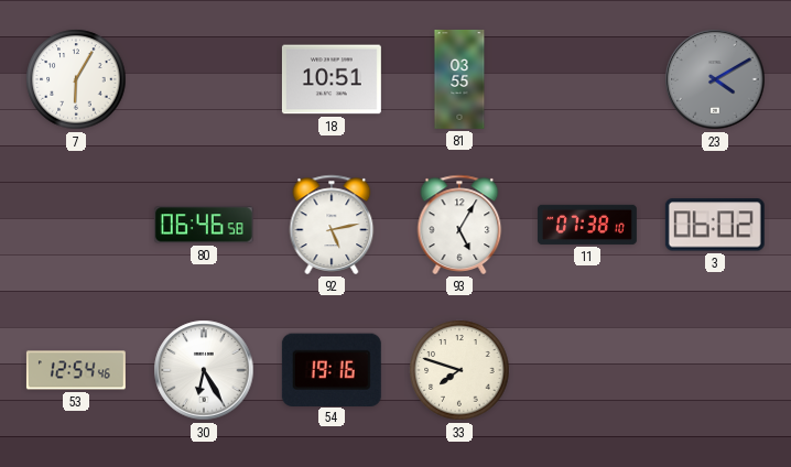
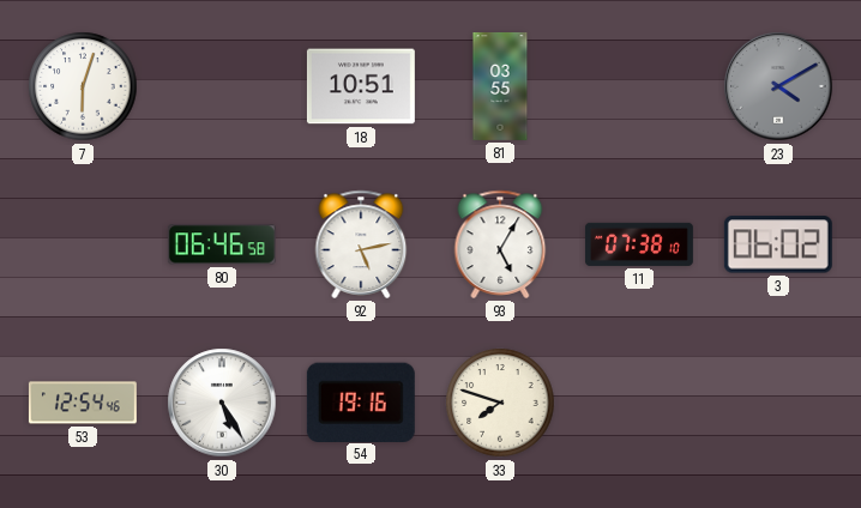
7: 6:05 -> 6:03 (83, 86)
30: 6:25 -> 5:25 (222, 403)
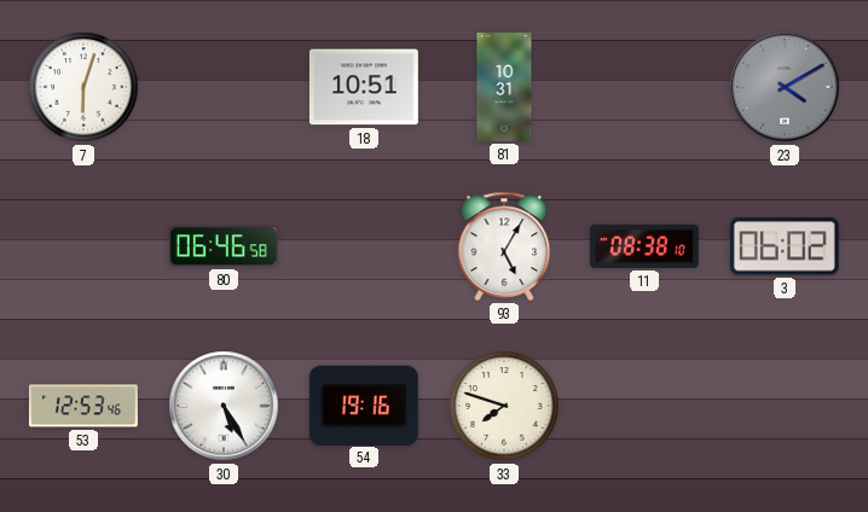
81: 03:55 -> 10:31 (504, 87)
92: 5:13 -> none (361, 244)
11: 07:38 -> 08:38 (644, 246)
53: 12:54 -> 12:53 (83, 406)
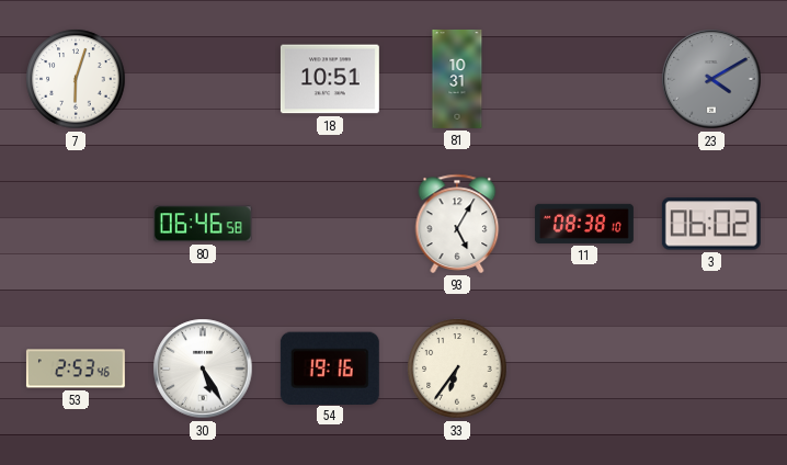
53: 12:53 -> 2:53 (76, 368)
33: 7:48 -> 6:36 (457, 368)
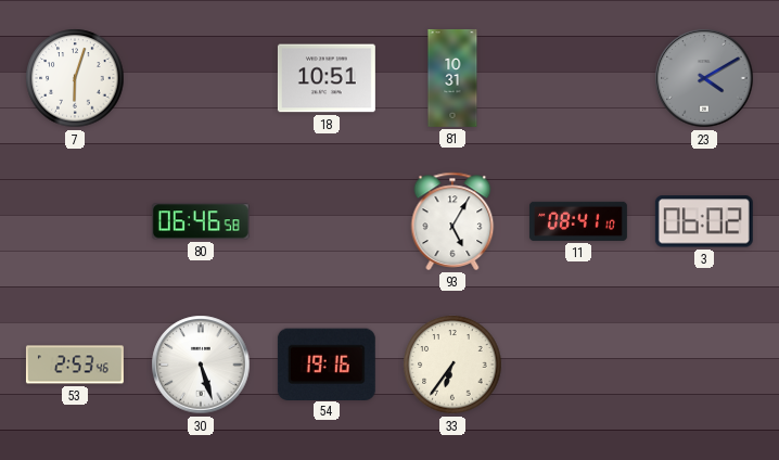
11: 08:38 -> 08:41 (578, 221)
30: 5:25 -> 5:27 (201, 365)
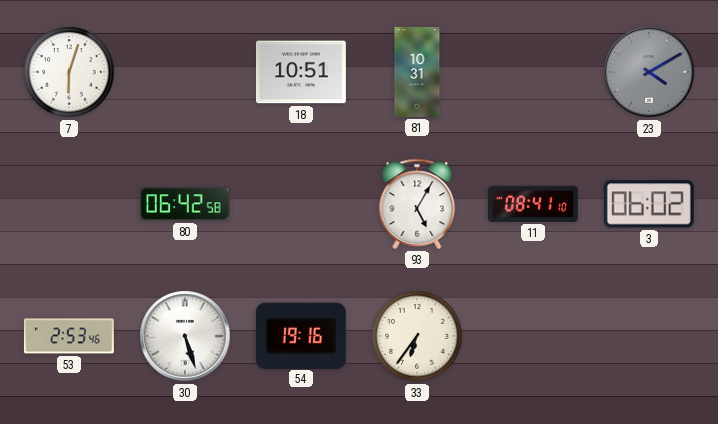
80: 06:46 -> 06:42 (185, 204)
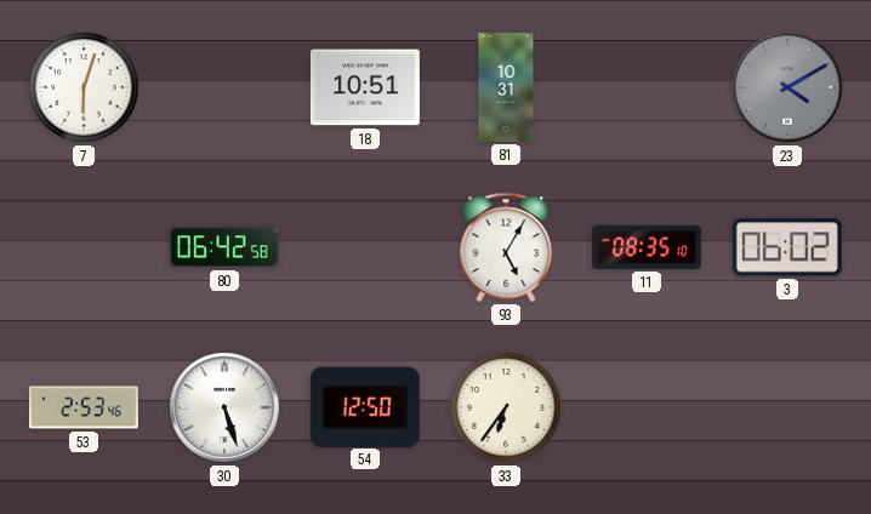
11: 08:41 -> 08:35 (647, 247)
54: 19:16 -> 12:50 (365, 406)
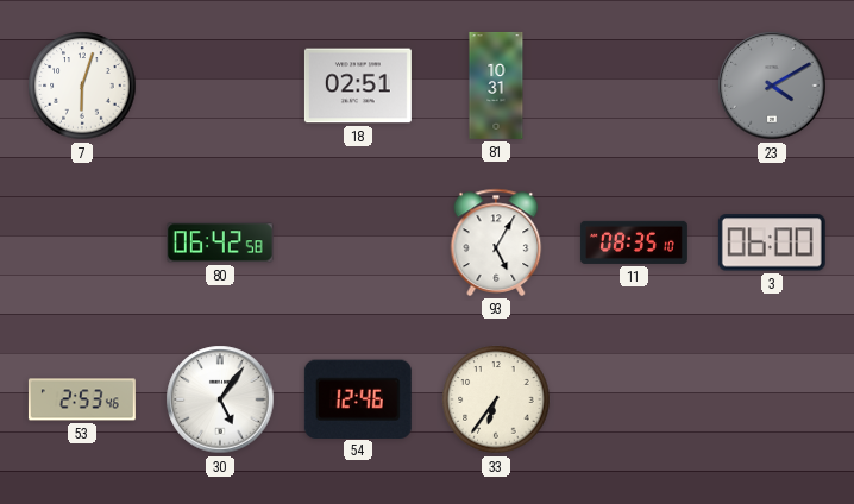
18: 10:51 -> 02:51 (358, 86)
3: 06:02 -> 06:00 (772, 242)
30: 5:27 -> 5:06 (220, 399)
54: 12:50 -> 12:46 (358, 398)
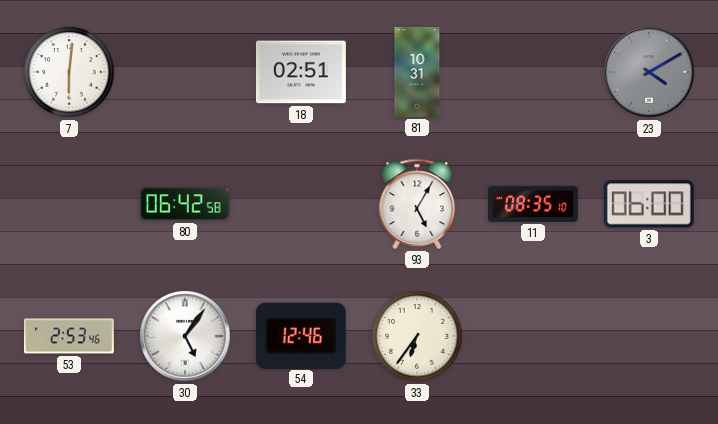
7: 6:03 -> 6:01 (69, 72)
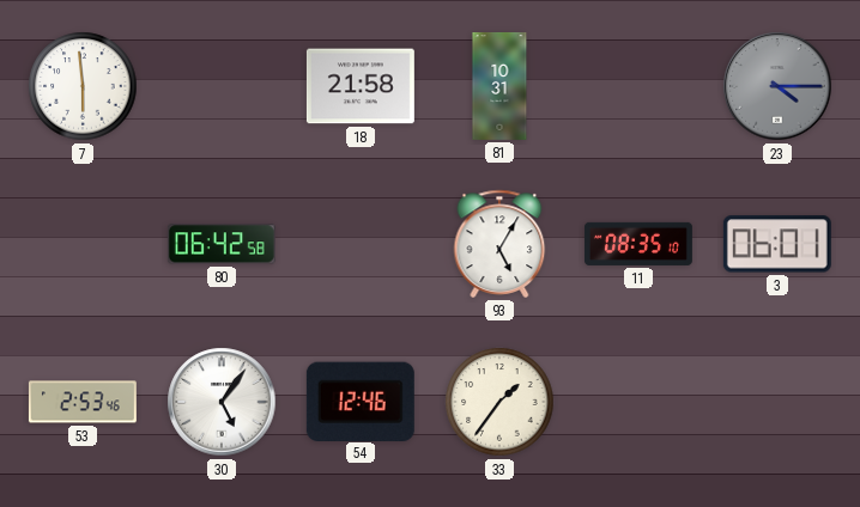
7: 6:01 -> 5:59 (83, 86)
18: 02:51 -> 21:58 (361, 86)
23: 4:10 -> 4:15 (777, 86)
3: 06:00 -> 06:01 (777, 244)
33: 6:36 -> 1:36 (499, 402)
